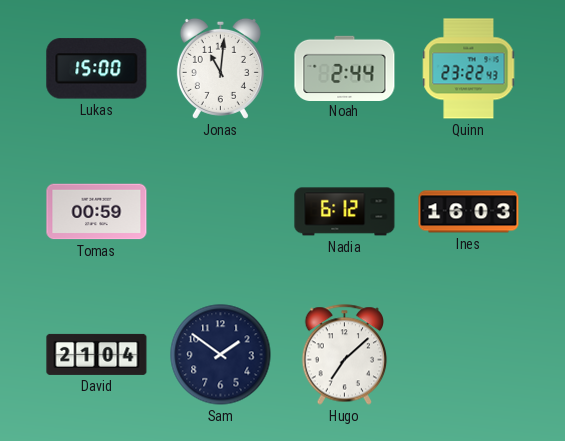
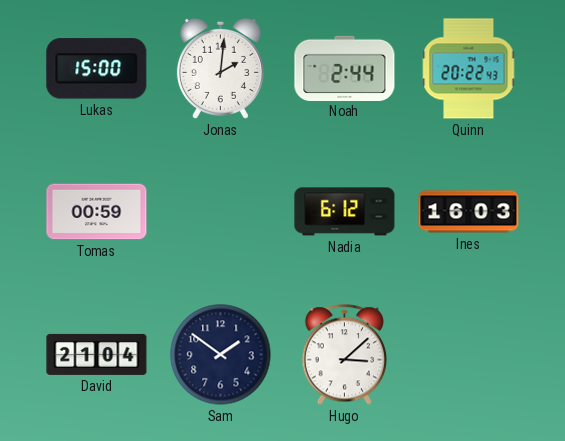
Jonas: 11:01 -> 2:01 (220, 68)
Quinn: 23:22 -> 20:22 (469, 69)
Hugo: 7:08 -> 3:08 (345, 355)
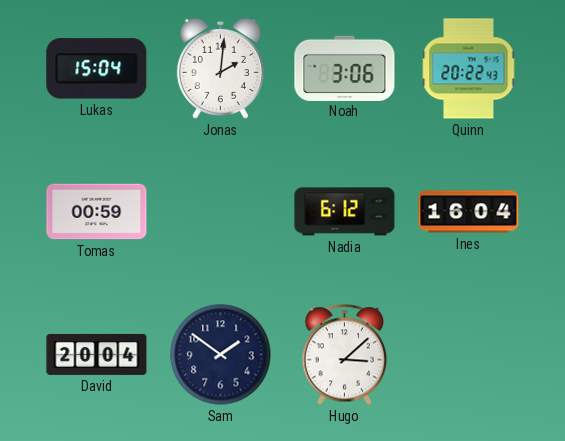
Lukas: 15:00 -> 15:04 (97, 69)
Noah: 2:44 -> 3:06 (345, 68)
Ines: 16:03 -> 16:04 (469, 212)
David: 21:04 -> 20:04 (97, 354)
